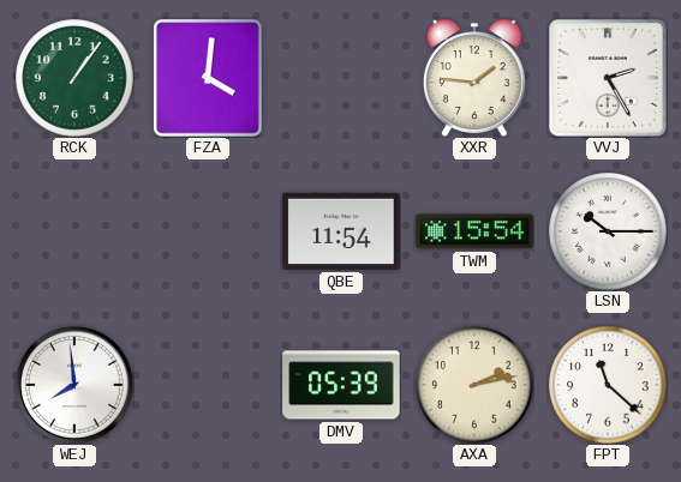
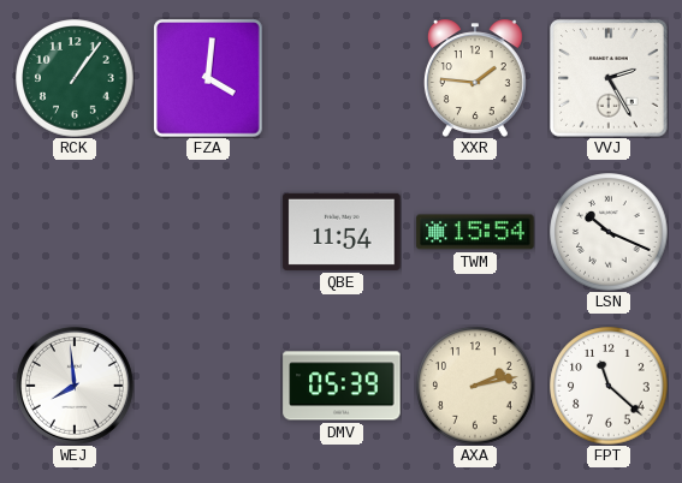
LSN: 10:15 -> 10:19 (609, 232)
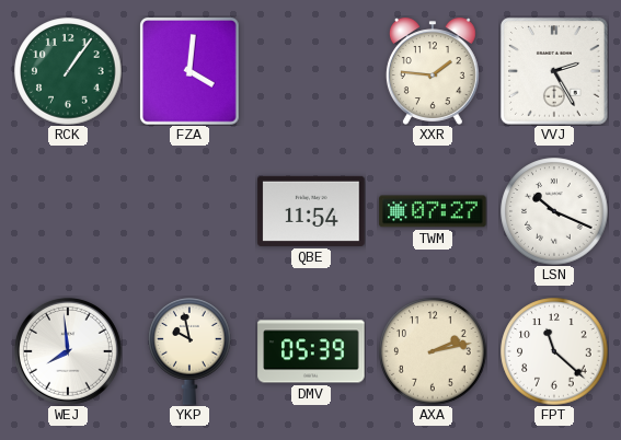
TWM: 15:54 -> 07:27 (433, 211)
YKP: none -> 9:58 (189, 352)
